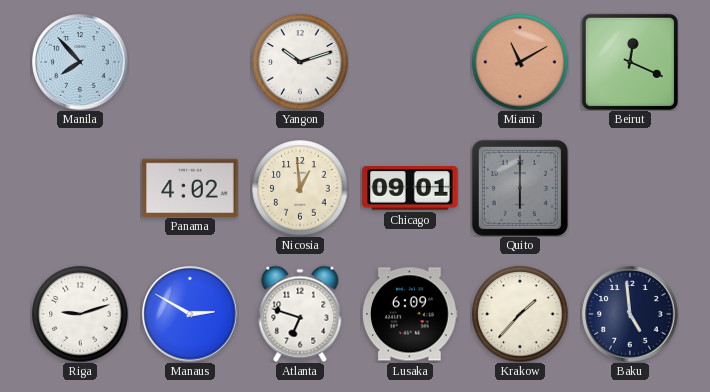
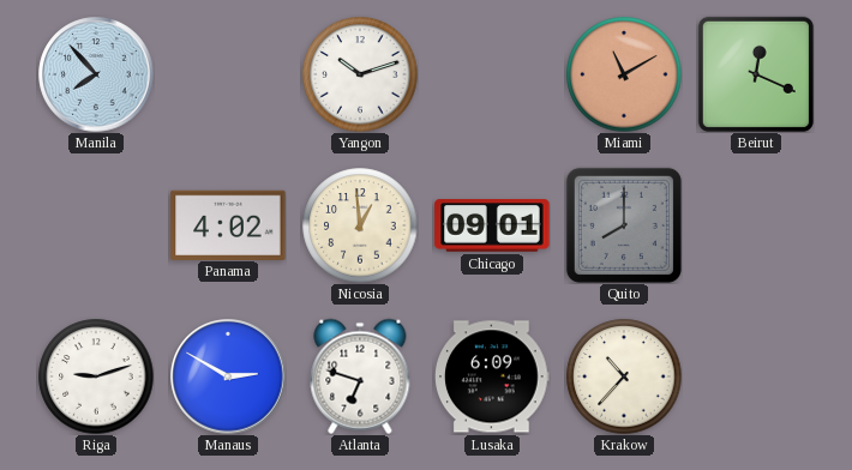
Quito: 6:00 -> 8:00 (624, 225)
Krakow: 1:37 -> 10:37 (624, 376)
Baku: 4:59 -> none (630, 314)
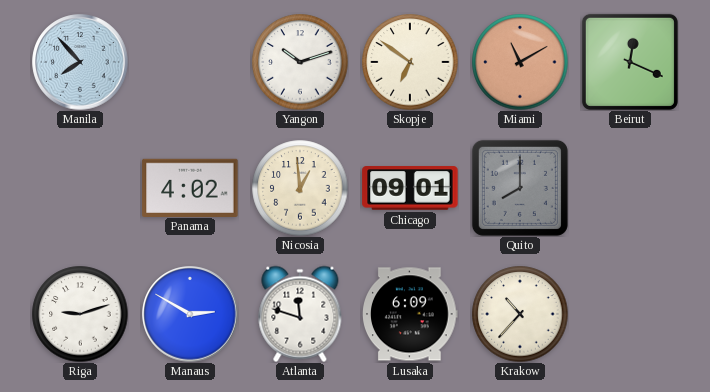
Skopje: none -> 6:51 (410, 62)
Atlanta: 6:48 -> 11:48 (300, 314)
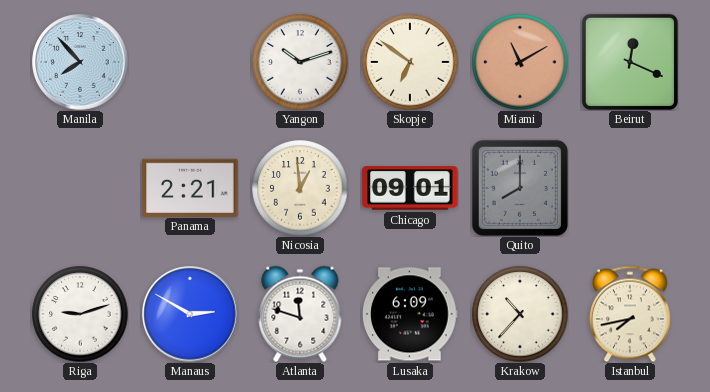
Panama: 4:02 -> 2:21 (190, 187)
Istanbul: none -> 7:43 (630, 314)
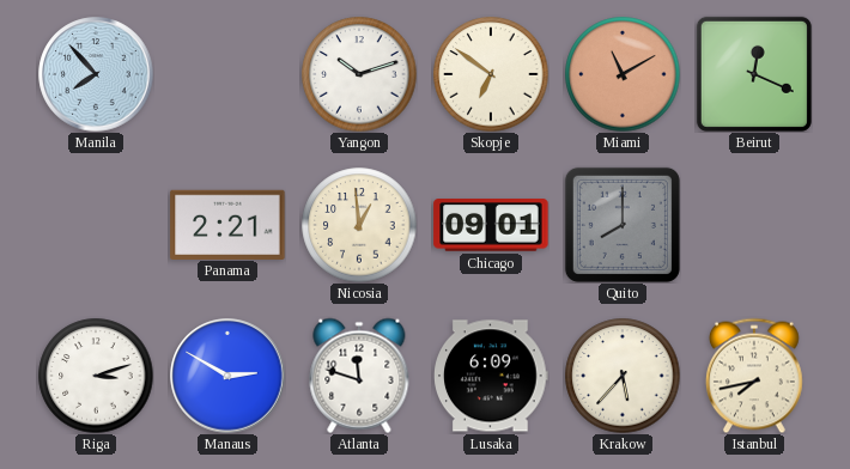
Riga: 9:12 -> 3:12 (96, 376)
Krakow: 10:37 -> 5:37 (623, 376)
